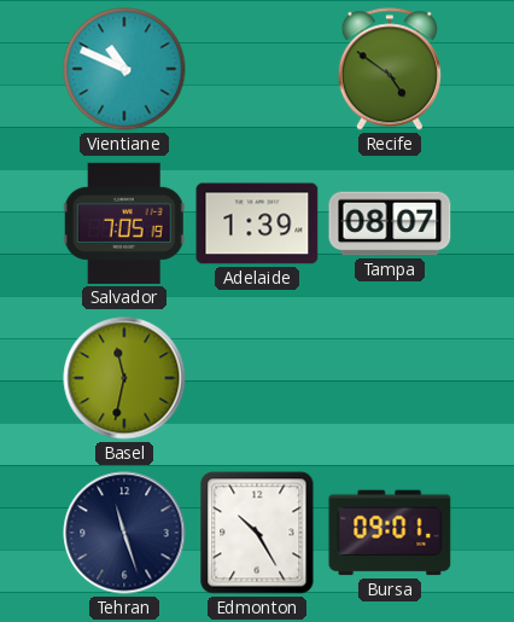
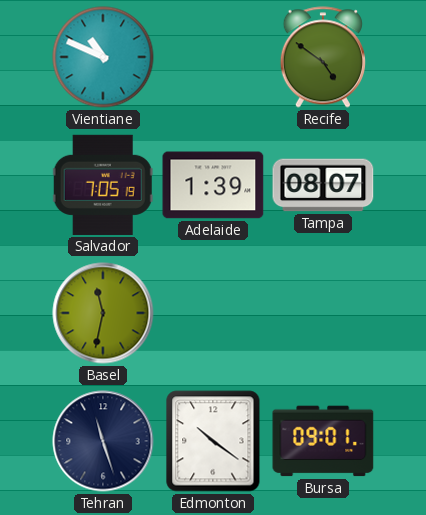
Edmonton: 10:25 -> 10:21 (213, 441)
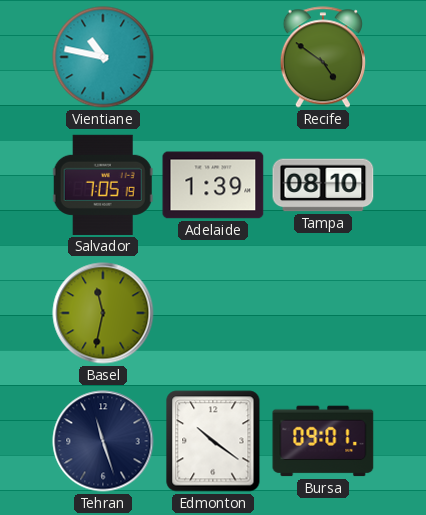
Vientiane: 10:49 -> 10:47 (103, 57)
Tampa: 08:07 -> 08:10 (323, 185)
